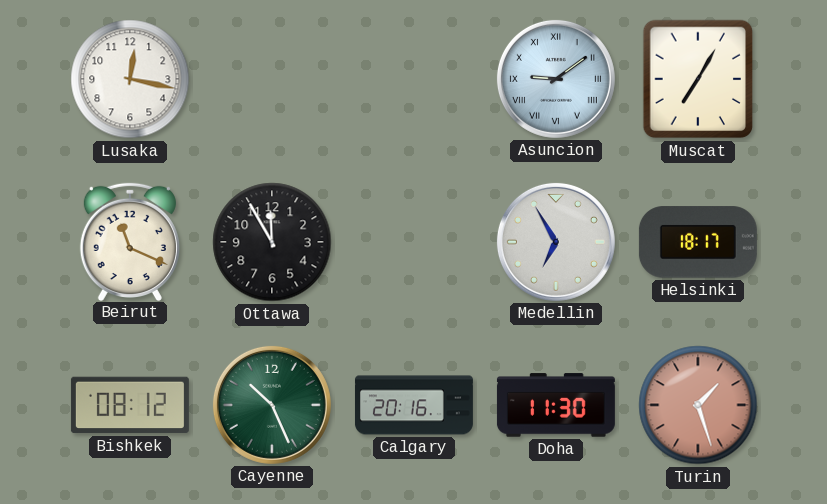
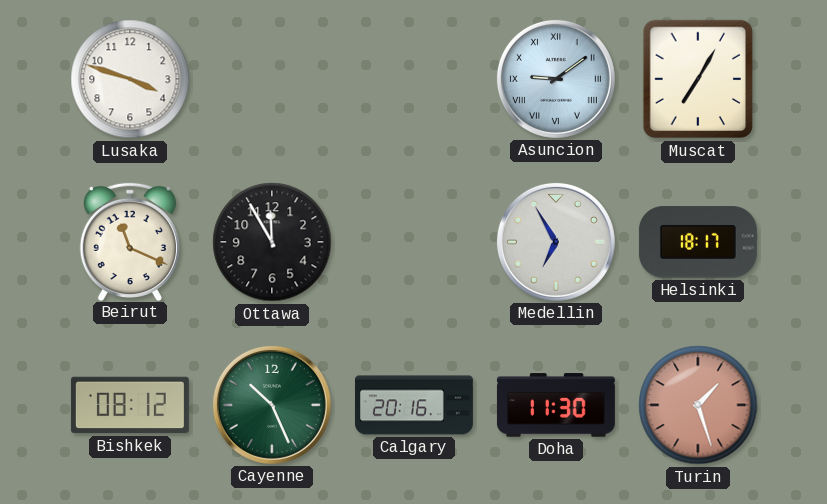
Lusaka: 12:17 -> 3:48 (130, 79)
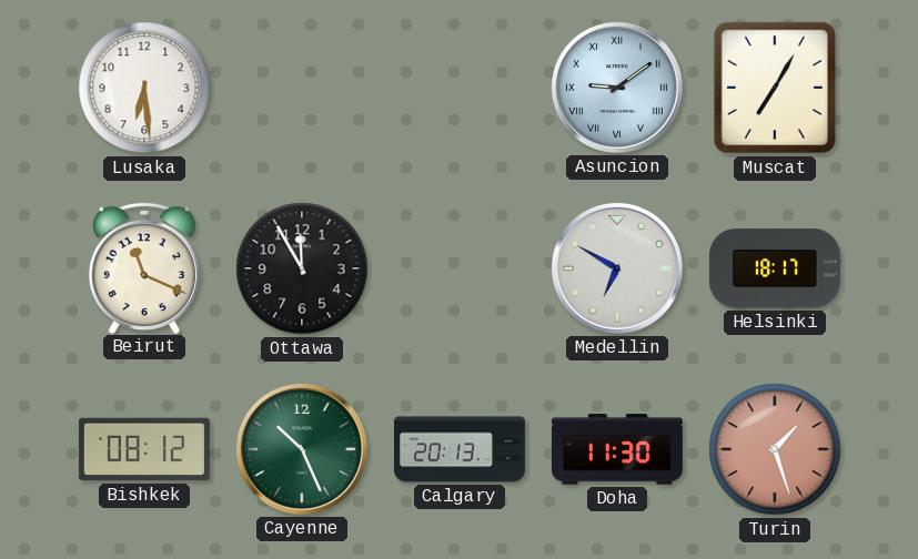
Lusaka: 3:48 -> 6:29 (144, 88)
Medellin: 6:55 -> 6:50 (617, 268)
Calgary: 20:16 -> 20:13 (460, 449)
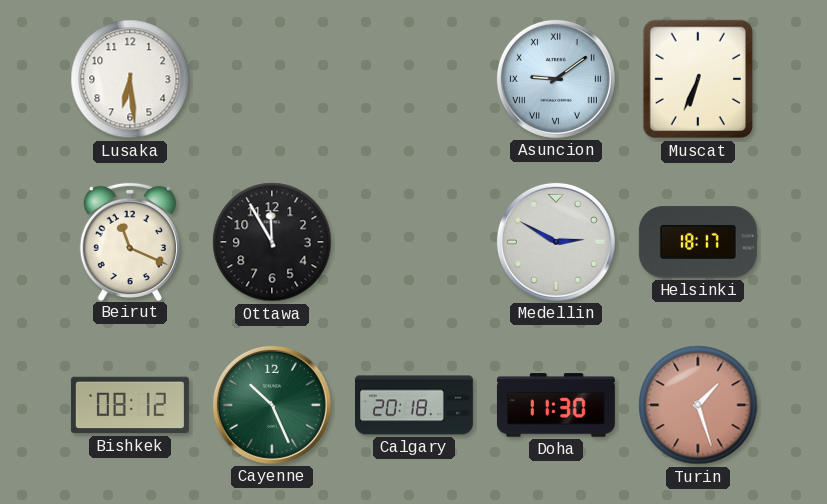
Muscat: 7:05 -> 6:34 (698, 79)
Medellin: 6:50 -> 2:50 (556, 242)
Calgary: 20:13 -> 20:18 (414, 405)
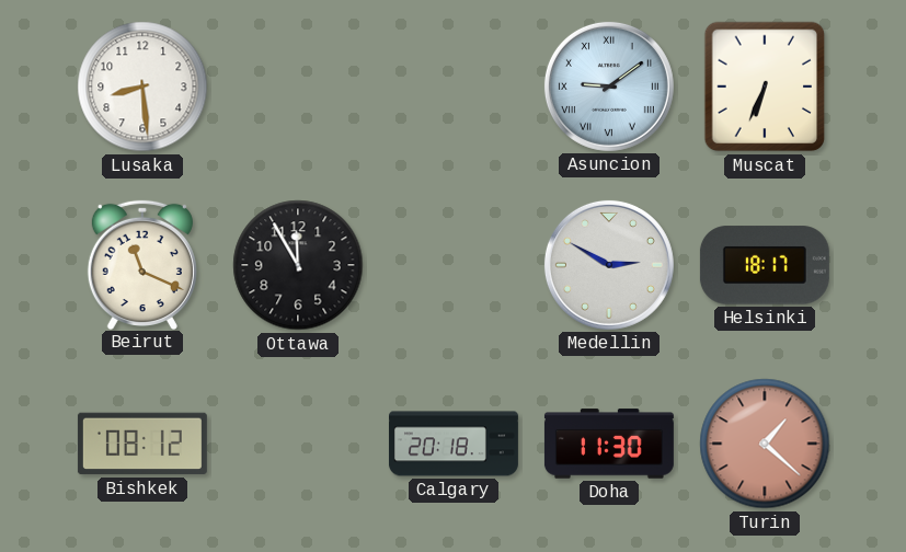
Lusaka: 6:29 -> 8:29 (142, 87)
Cayenne: 10:26 -> none (272, 405)
Turin: 1:27 -> 1:22 (765, 444)
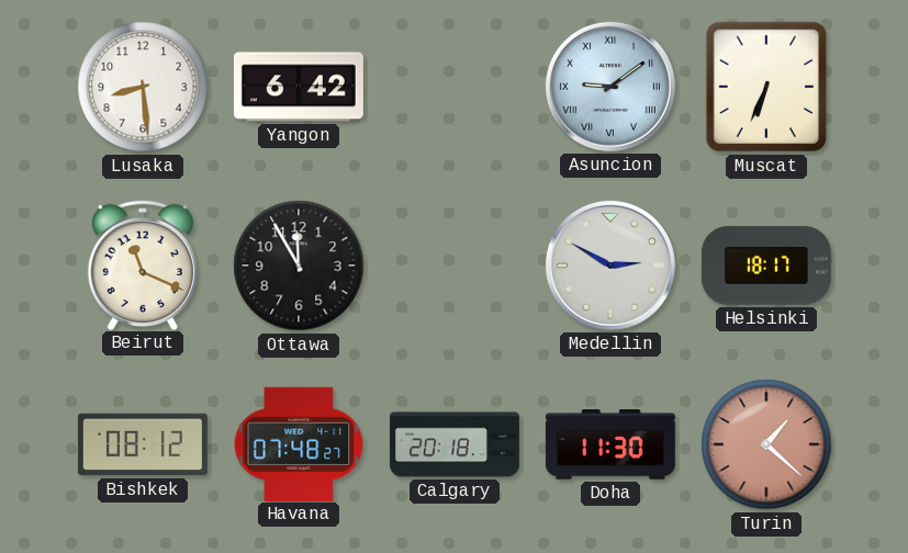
Yangon: none -> 6:42 (299, 87)
Havana: none -> 07:48 (299, 443)
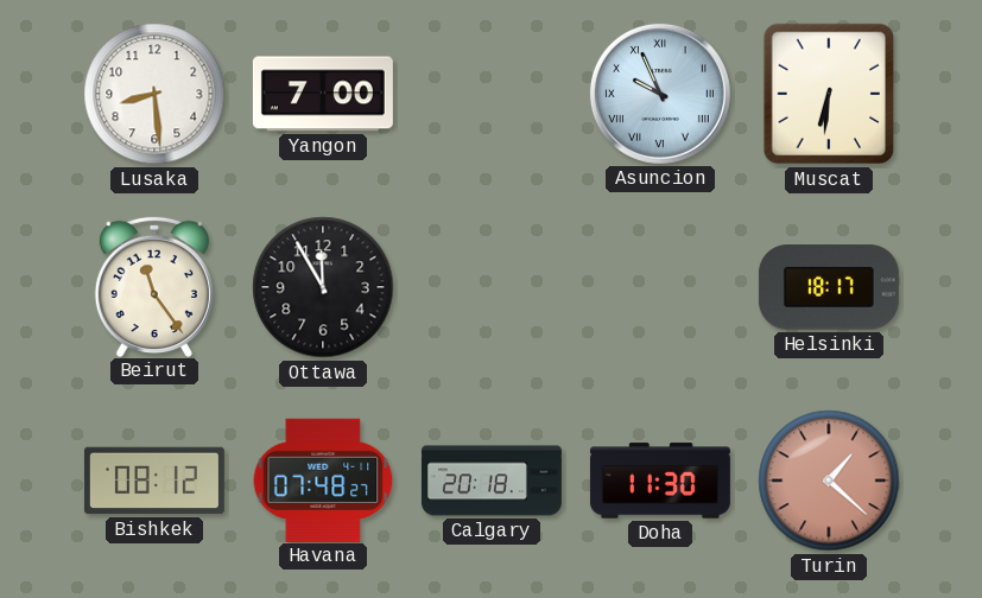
Yangon: 6:42 -> 7:00 (323, 94)
Asuncion: 9:09 -> 9:56 (660, 94)
Muscat: 6:34 -> 6:31 (829, 94)
Beirut: 11:19 -> 11:24 (154, 286)
Medellin: 2:50 -> none (610, 266)
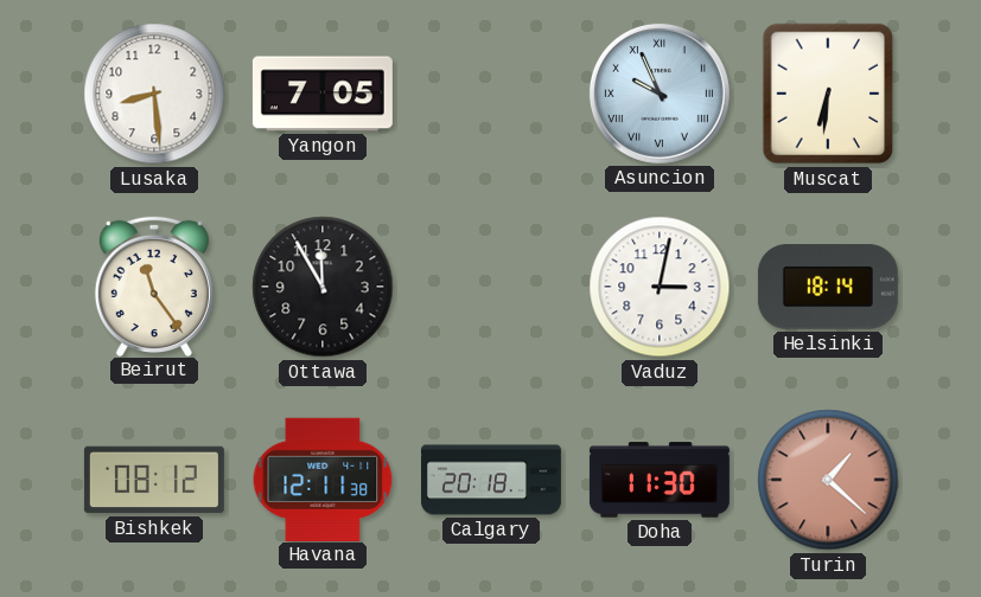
Yangon: 7:00 -> 7:05 (323, 94)
Vaduz: none -> 3:02 (660, 287)
Helsinki: 18:17 -> 18:14 (828, 287)
Havana: 07:48 -> 12:11 (323, 479)
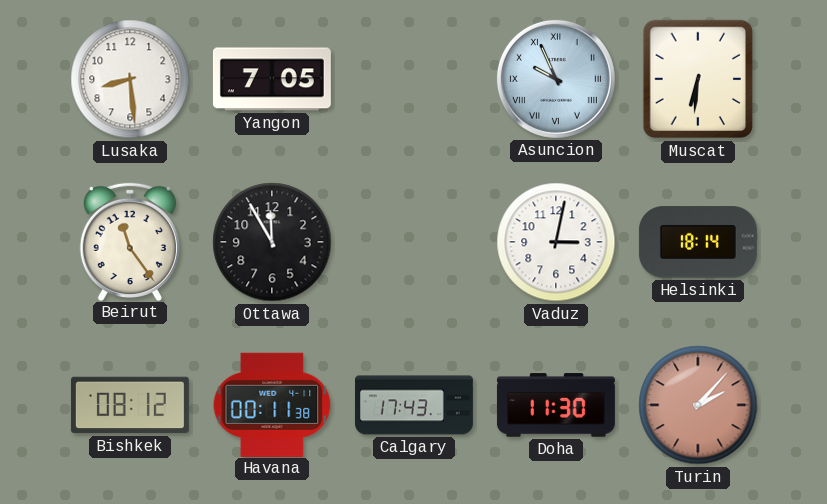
Havana: 12:11 -> 00:11 (272, 404)
Calgary: 20:18 -> 17:43 (414, 405)
Turin: 1:22 -> 2:07 (698, 405)
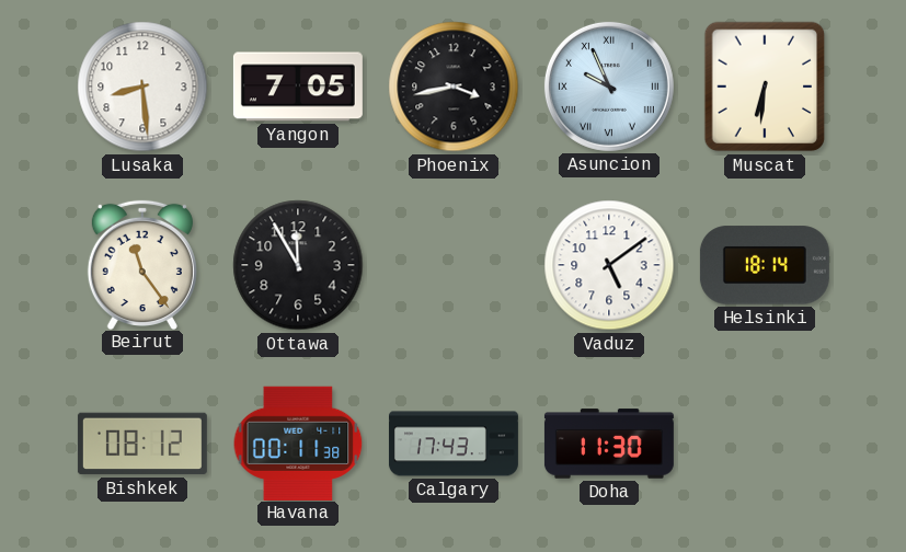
Phoenix: none -> 3:43 (454, 87)
Vaduz: 3:02 -> 5:09 (609, 265)
Turin: 2:07 -> none (698, 405)
